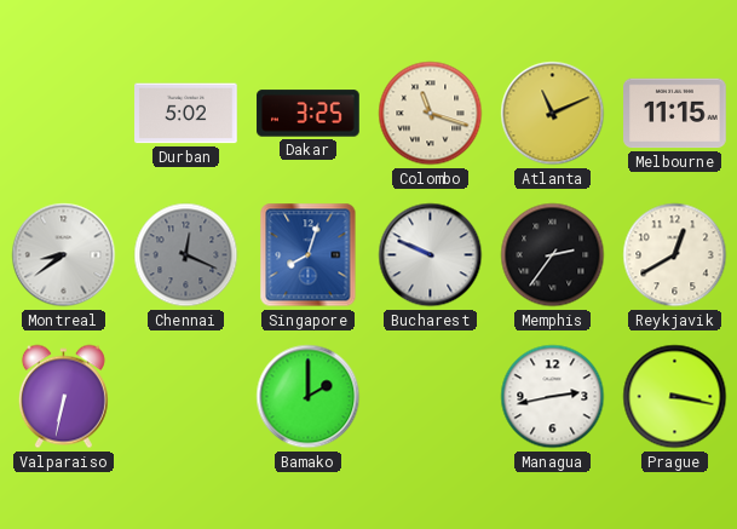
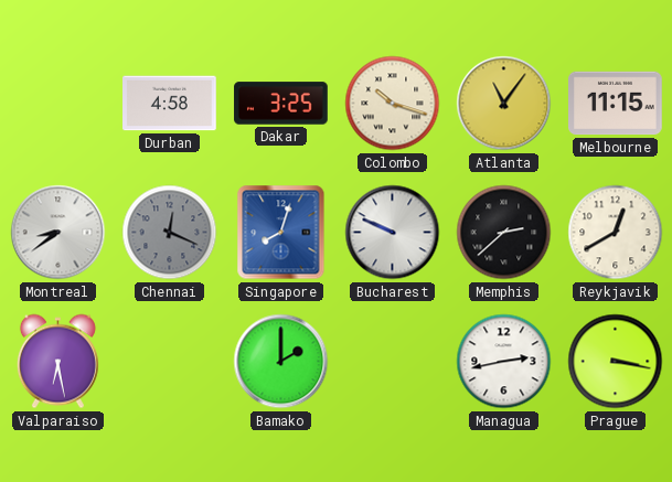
Durban: 5:02 -> 4:58 (170, 104)
Colombo: 11:18 -> 10:18 (393, 104)
Atlanta: 11:11 -> 11:06 (504, 104)
Memphis: 2:36 -> 2:38 (504, 233)
Valparaiso: 6:32 -> 6:28 (57, 362)
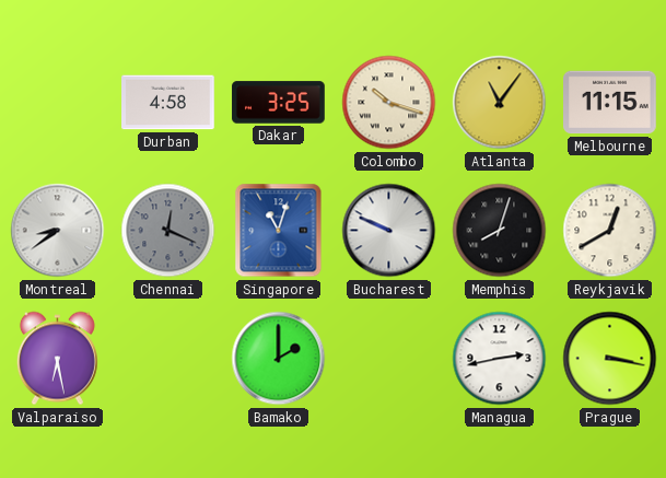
Singapore: 8:03 -> 11:03 (279, 231)
Memphis: 2:38 -> 8:03 (500, 231)
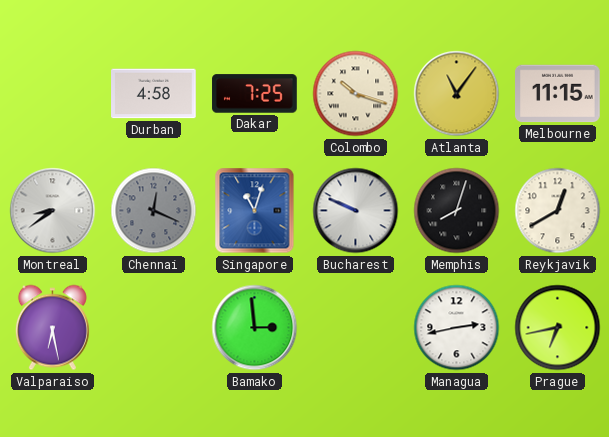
Dakar: 3:25 -> 7:25 (255, 94)
Bamako: 2:00 -> 2:59 (255, 328)
Prague: 3:17 -> 6:43 (558, 328)
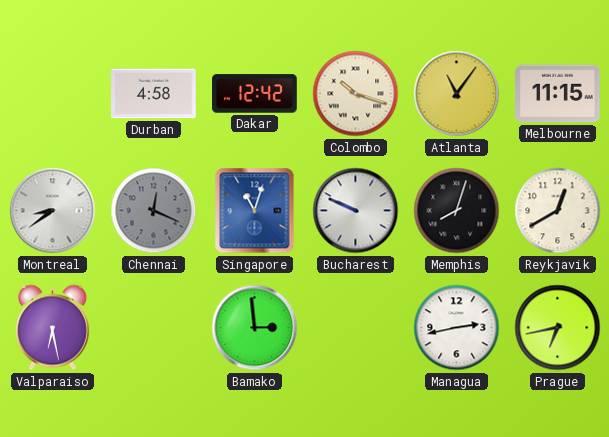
Dakar: 7:25 -> 12:42 (255, 94)
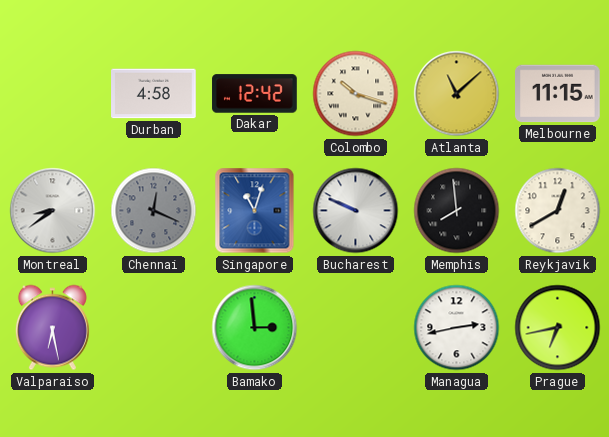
Atlanta: 11:06 -> 11:08 (457, 94)
Memphis: 8:03 -> 7:59 (457, 211)
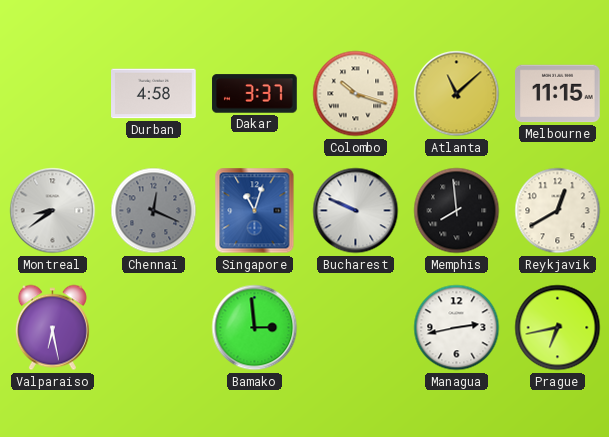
Dakar: 12:42 -> 3:37 (255, 94)
